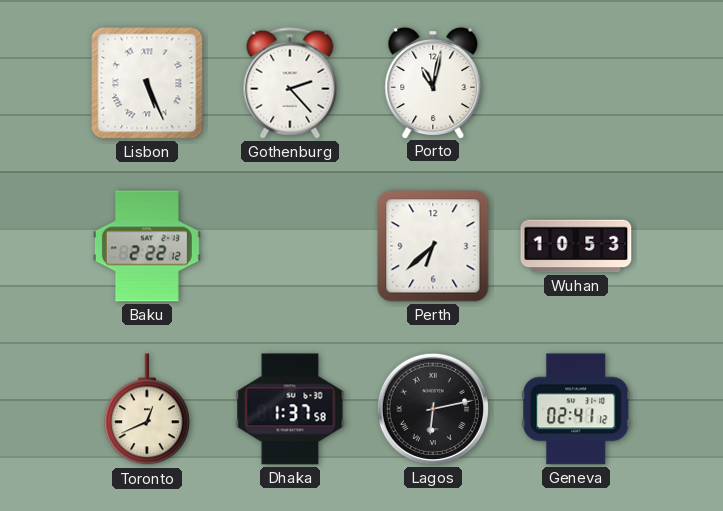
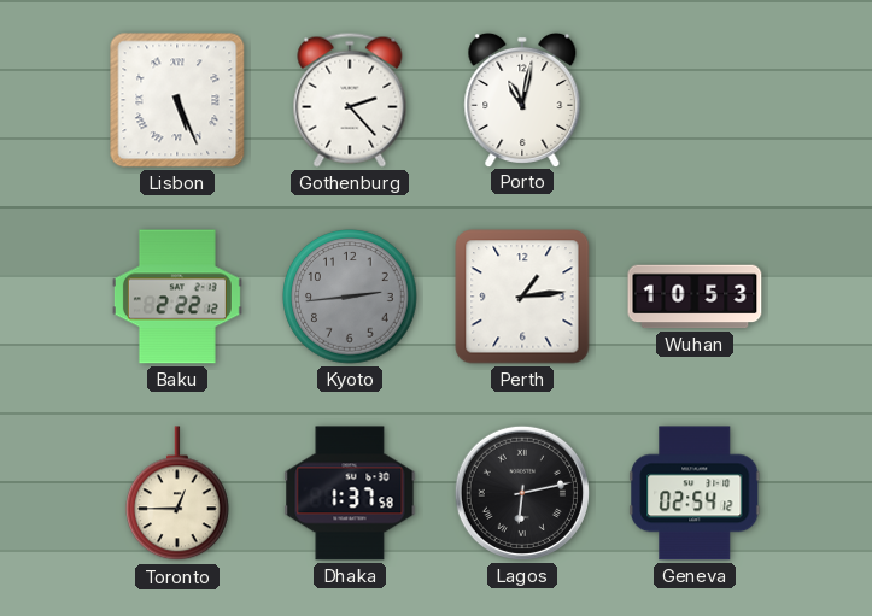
Kyoto: none -> 2:44 (350, 297)
Perth: 6:38 -> 1:14 (522, 297)
Toronto: 12:41 -> 12:45 (179, 494)
Geneva: 02:41 -> 02:54 (695, 493)
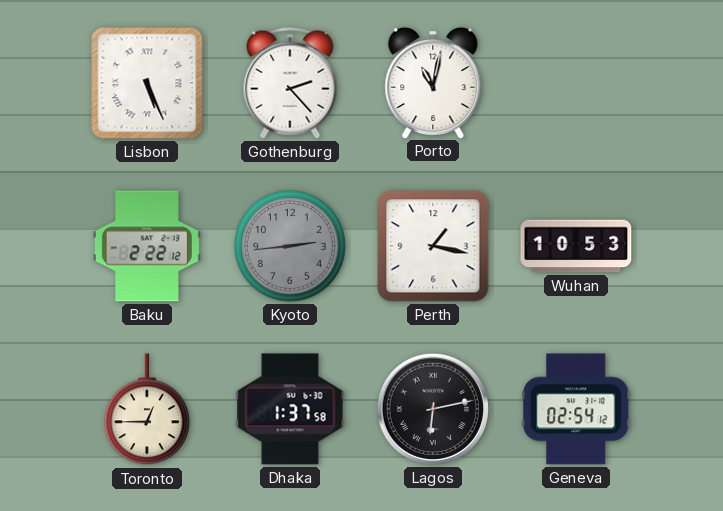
Perth: 1:14 -> 1:17 (433, 246)
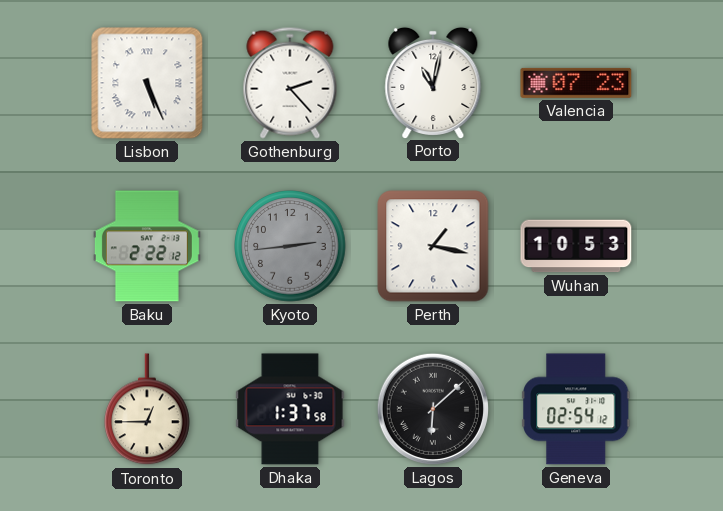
Valencia: none -> 07:23 (576, 83)
Lagos: 6:13 -> 6:08 (433, 409)
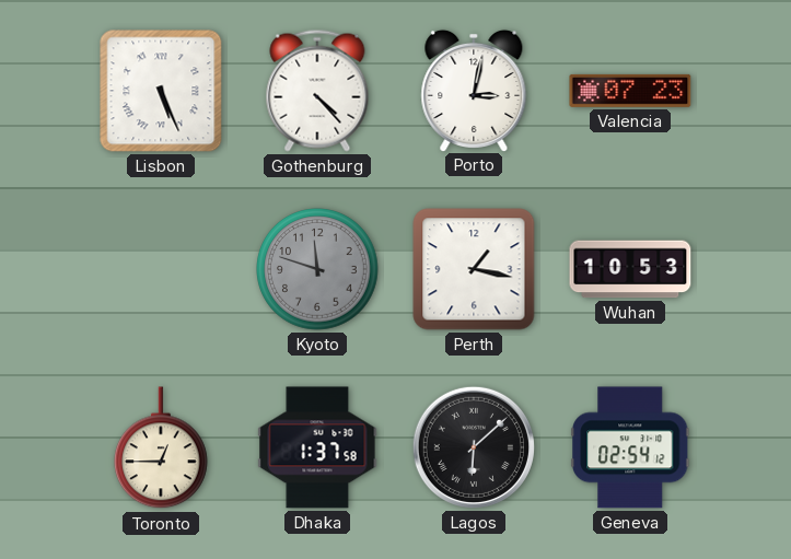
Gothenburg: 2:23 -> 4:23 (317, 91)
Porto: 11:02 -> 3:02 (474, 90)
Baku: 2:22 -> none (147, 246)
Kyoto: 2:44 -> 11:48 (317, 269)
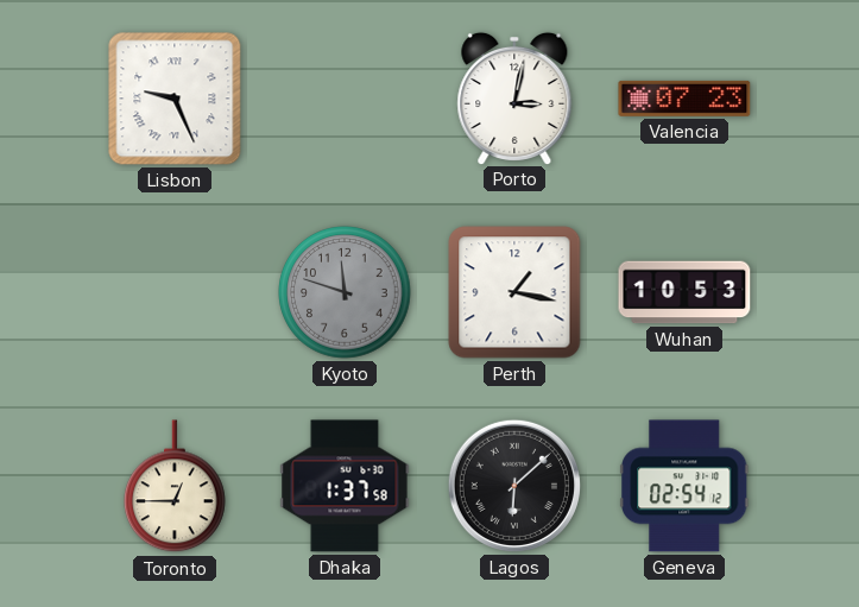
Lisbon: 5:26 -> 9:26 (175, 99)
Gothenburg: 4:23 -> none (317, 91)
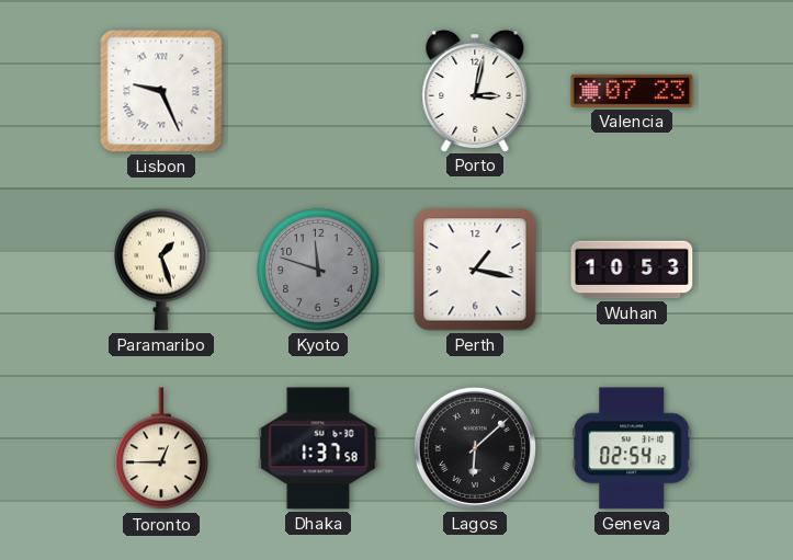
Paramaribo: none -> 1:27 (162, 270)
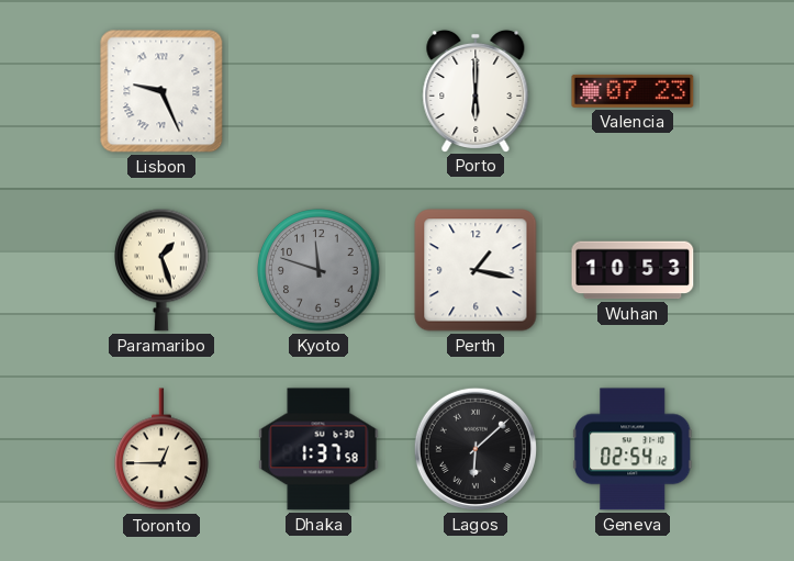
Porto: 3:02 -> 6:00 (476, 90)
